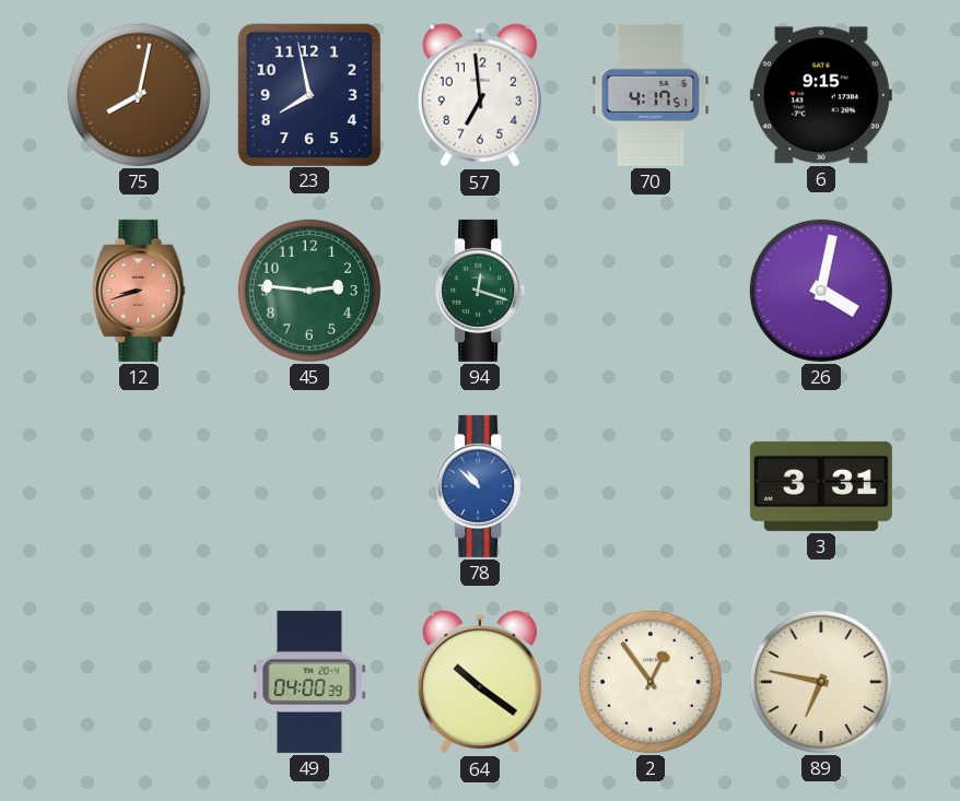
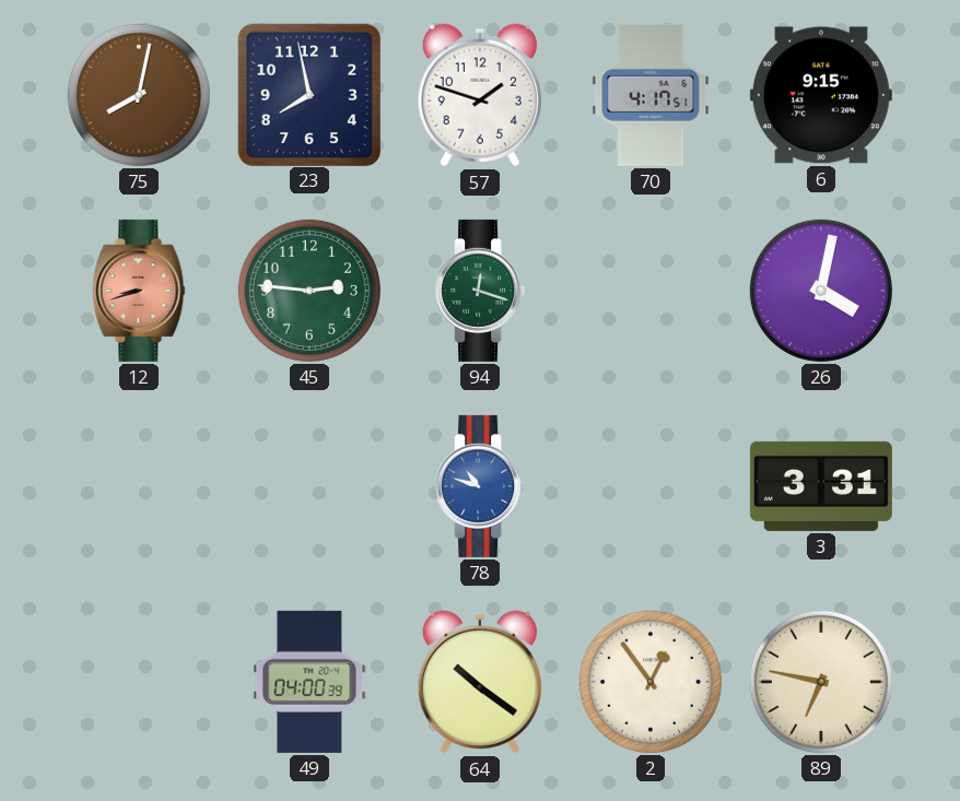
57: 6:59 -> 1:48 (480, 95)
78: 10:52 -> 10:48 (480, 486)
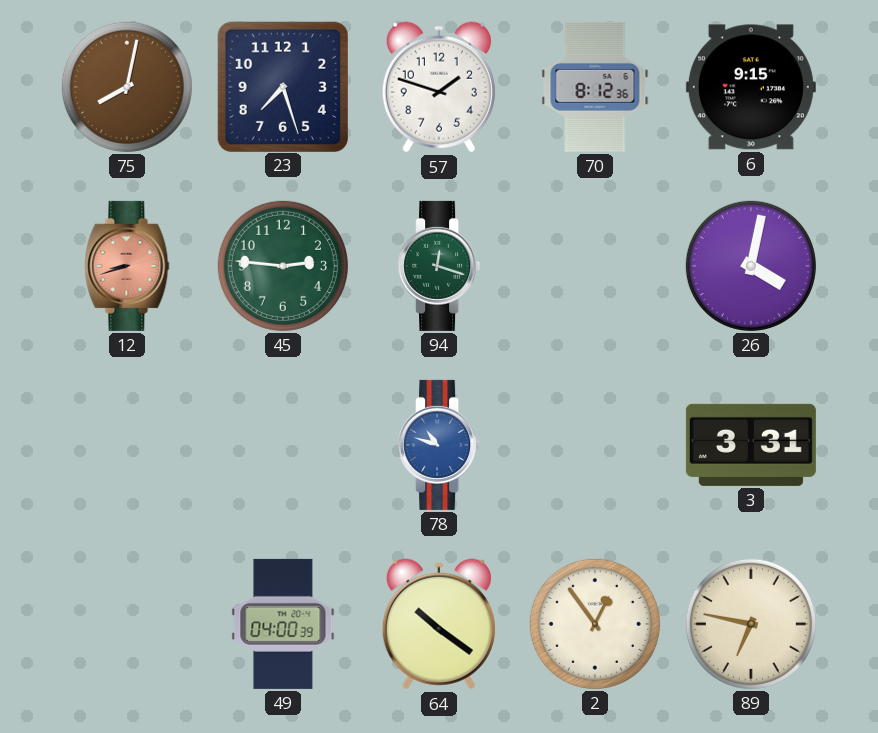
23: 7:58 -> 7:27 (282, 86)
70: 4:17 -> 8:12 (595, 87)
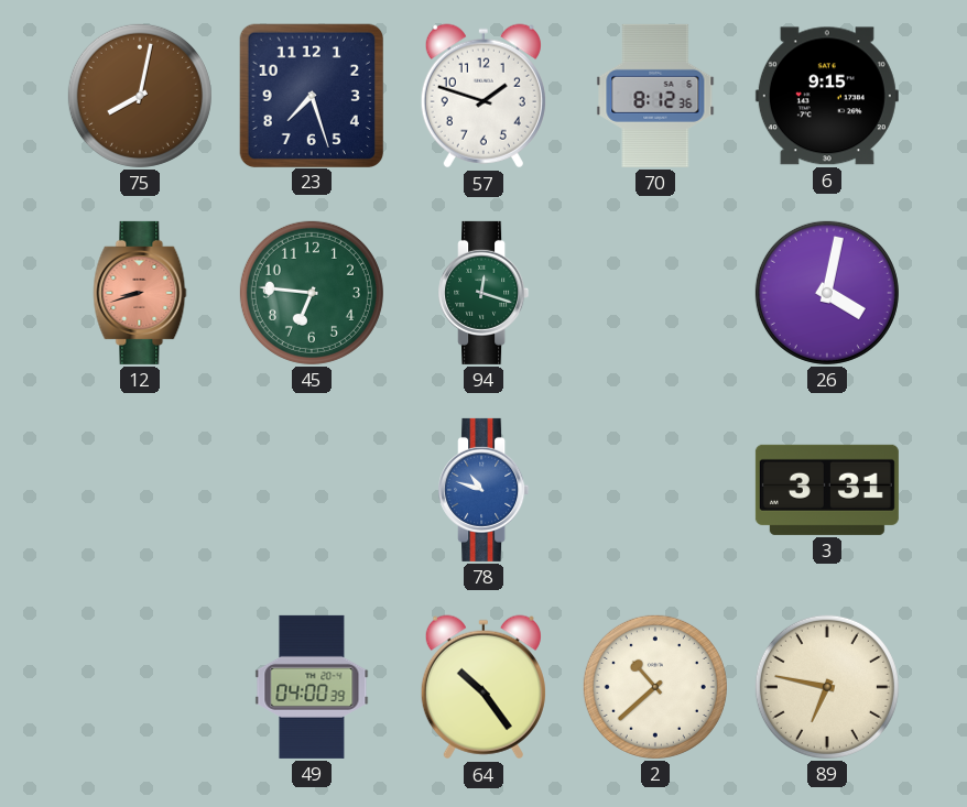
45: 2:46 -> 6:46 (312, 293)
64: 10:21 -> 10:24 (484, 687)
2: 12:54 -> 10:38 (655, 687)
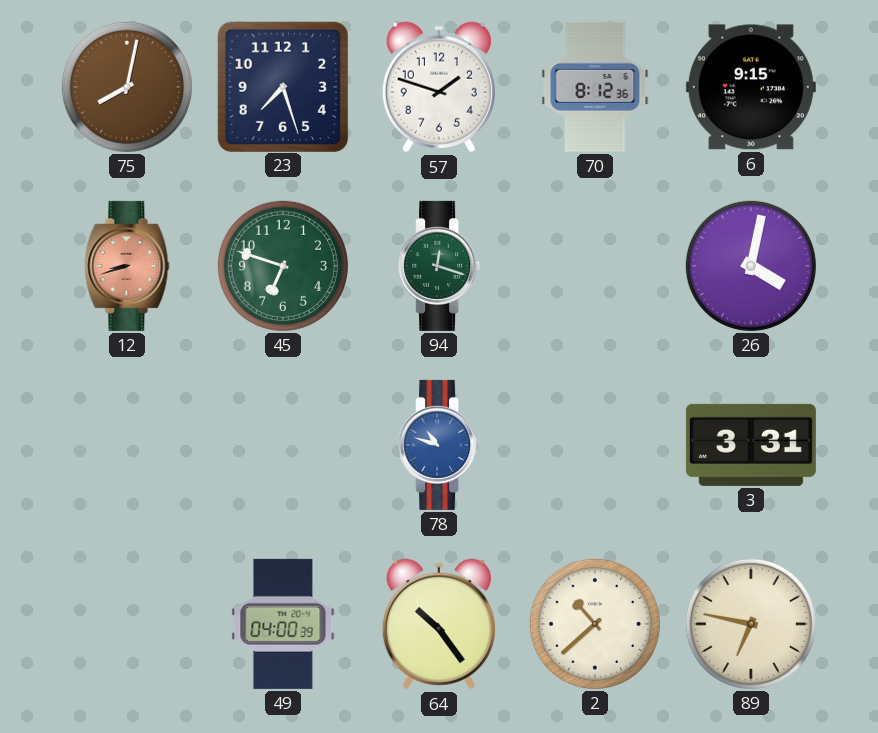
45: 6:46 -> 6:48 (283, 266)
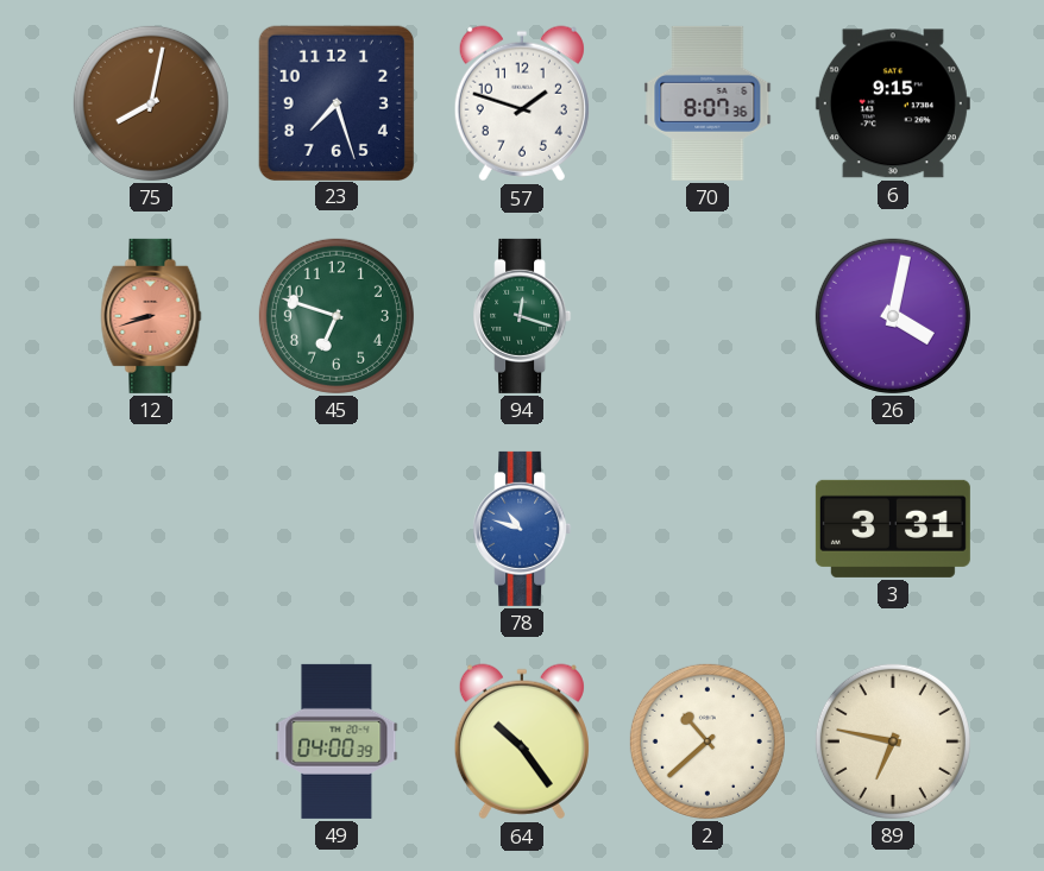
70: 8:12 -> 8:07 (707, 103)
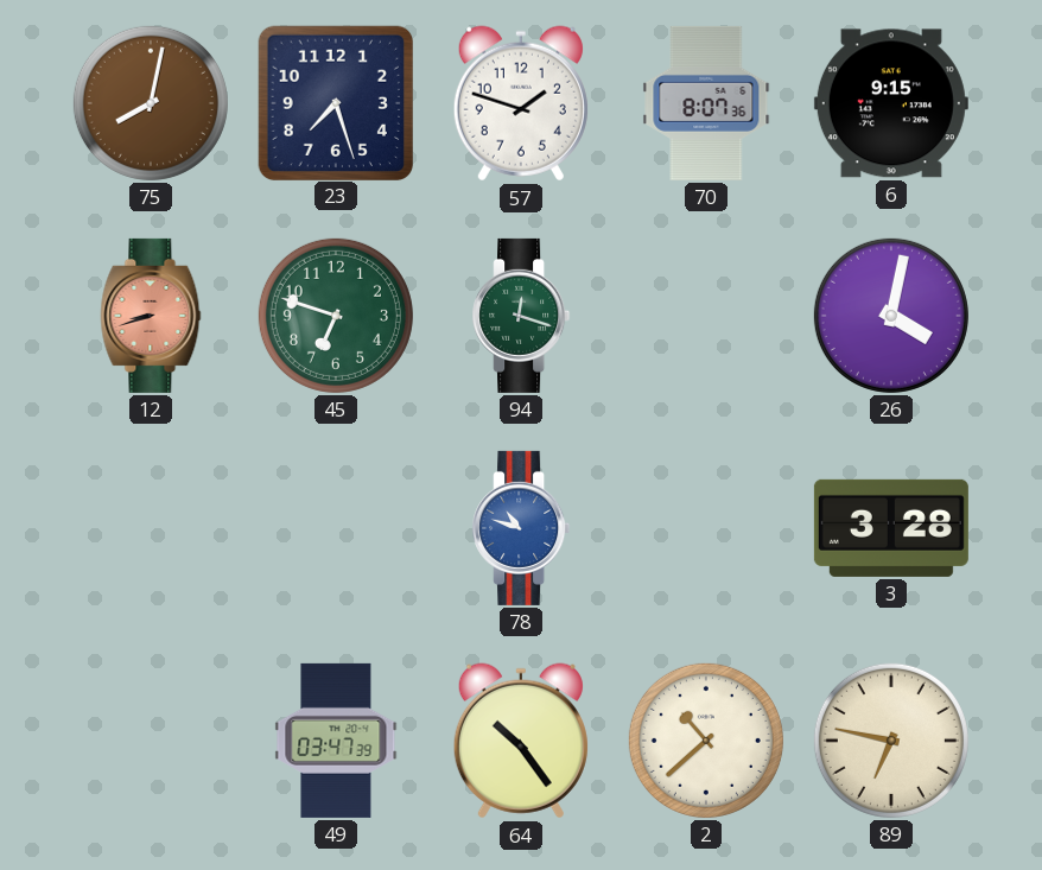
3: 3:31 -> 3:28 (891, 528)
49: 04:00 -> 03:47 (336, 741)
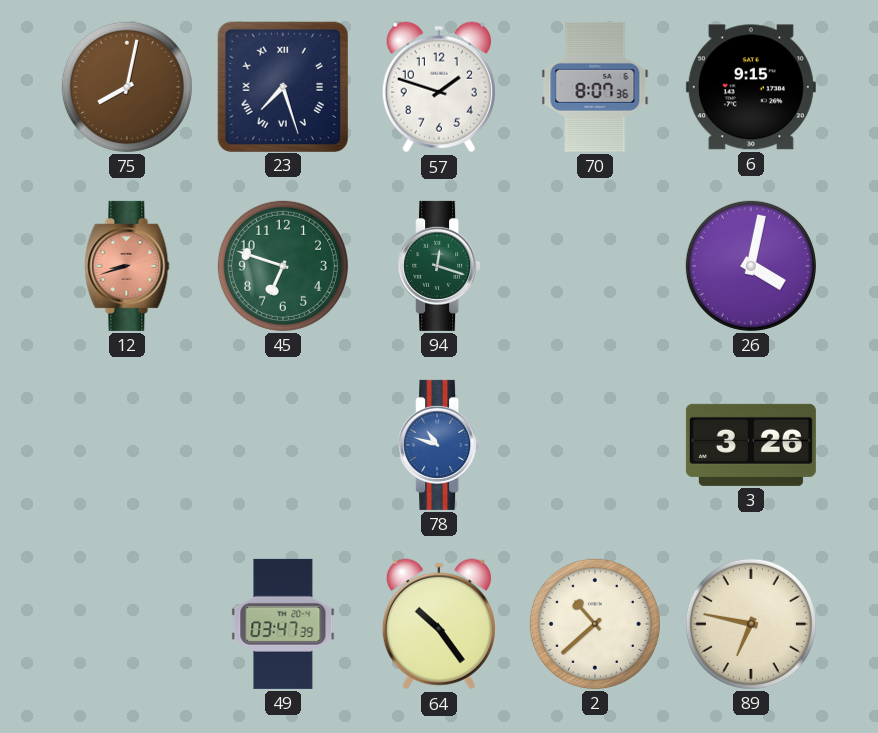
23 numerals: Arabic -> Roman (282, 86)
3: 3:28 -> 3:26 (751, 445)
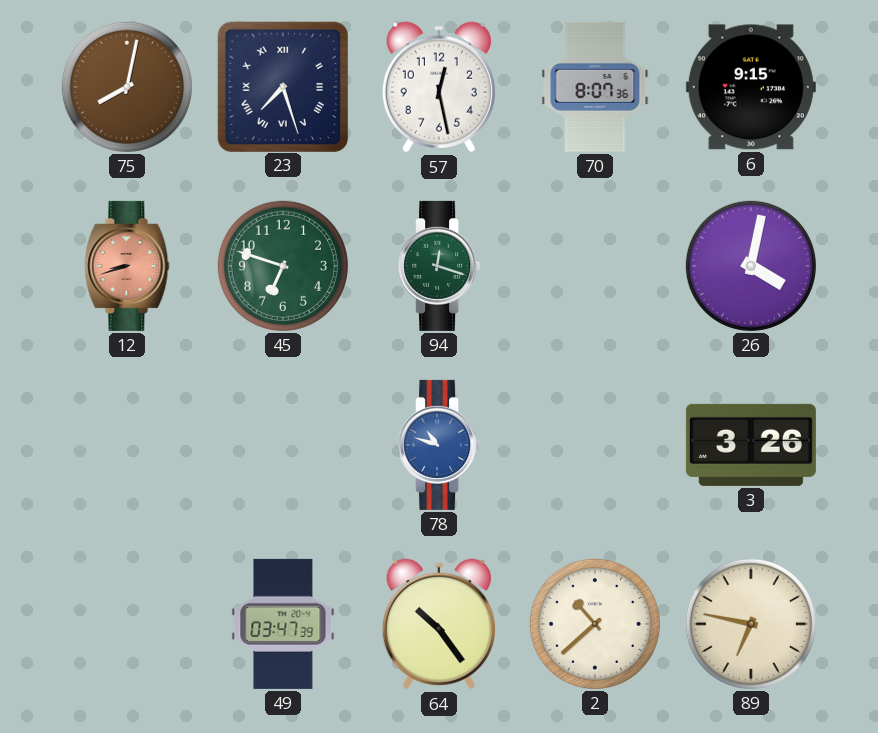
57: 1:48 -> 12:28 (439, 87)
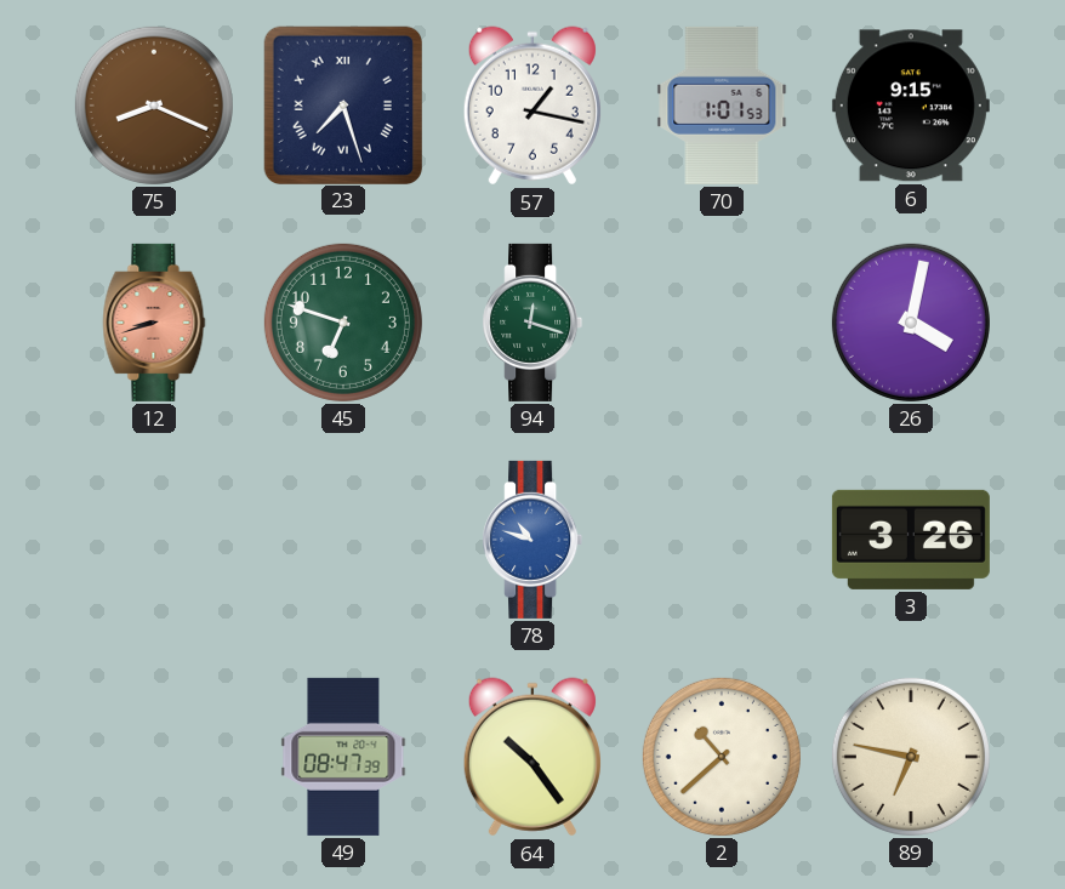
75: 8:02 -> 8:19 (154, 106)
57: 12:28 -> 1:17 (532, 106)
70: 8:07 -> 1:01 (722, 106)
49: 03:47 -> 08:47 (343, 757)
